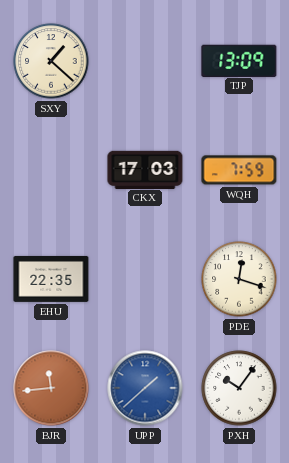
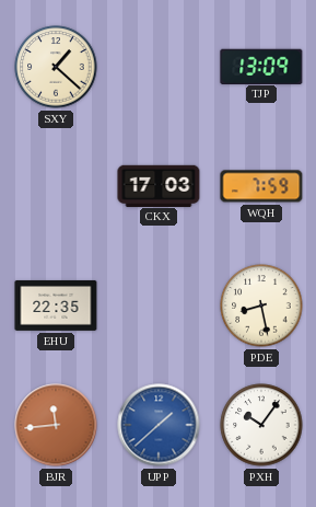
PDE: 12:18 -> 8:28 (261, 306)
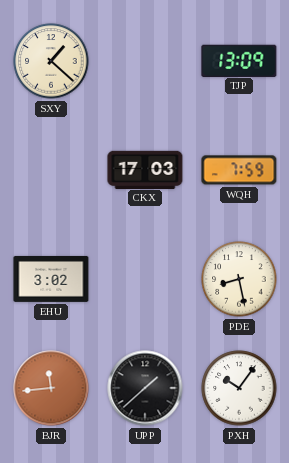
EHU: 22:35 -> 3:02 (51, 279)
UPP dial: blue -> black (145, 388)
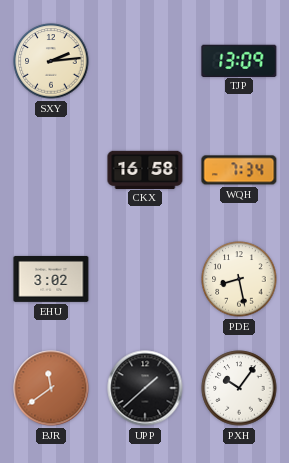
SXY: 1:22 -> 2:14 (51, 61)
CKX: 17:03 -> 16:58 (145, 169)
WQH: 7:59 -> 7:34 (239, 170)
BJR: 11:44 -> 11:39 (51, 388)
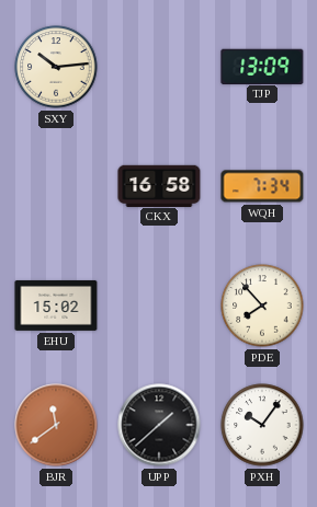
SXY: 2:14 -> 10:14 (56, 67)
EHU: 3:02 -> 15:02 (56, 306)
PDE: 8:28 -> 7:53 (262, 306)
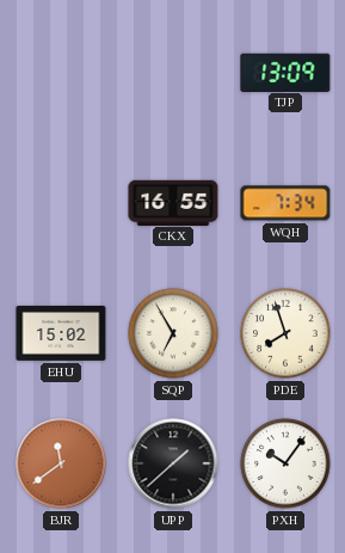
SXY: 10:14 -> none (56, 67)
CKX: 16:58 -> 16:55 (173, 202)
SQP: none -> 6:55 (173, 333)
PDE: 7:53 -> 7:57 (285, 333)
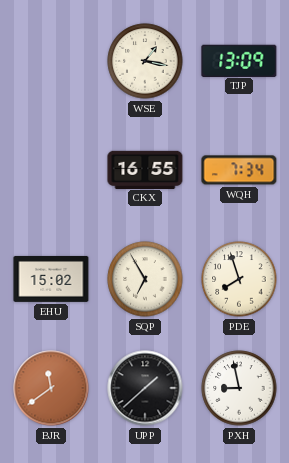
WSE: none -> 1:17 (145, 61)
PXH: 10:06 -> 8:58 (239, 388)
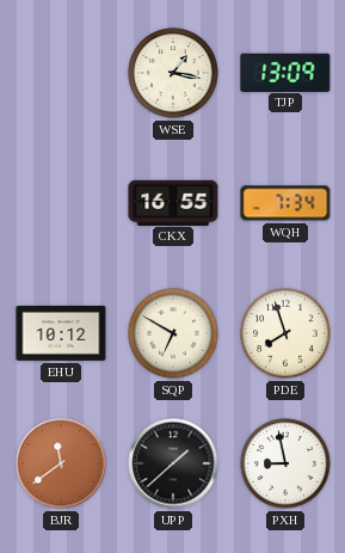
EHU: 15:02 -> 10:12 (61, 333)
SQP: 6:55 -> 6:50 (173, 333)
